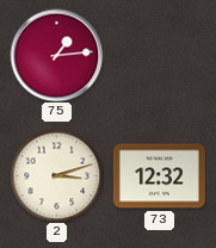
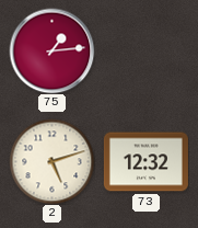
2: 3:12 -> 5:12 (51, 161)
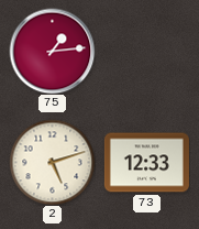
73: 12:32 -> 12:33 (146, 163)
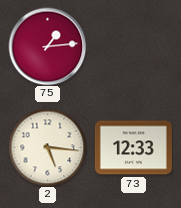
2: 5:12 -> 5:16 (47, 147)
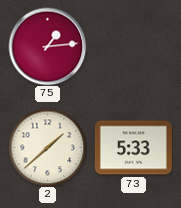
2: 5:16 -> 1:38 (47, 147)
73: 12:33 -> 5:33 (133, 148)
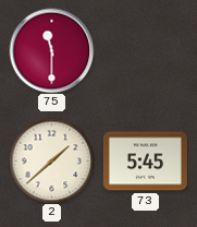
75: 1:14 -> 11:30 (51, 50)
73: 5:33 -> 5:45 (145, 162)
